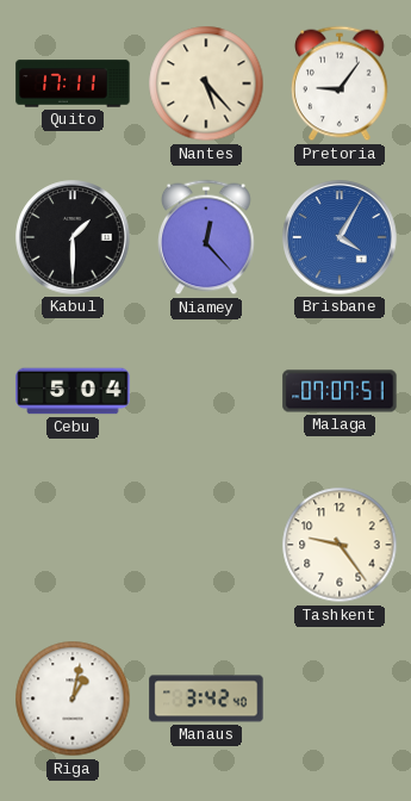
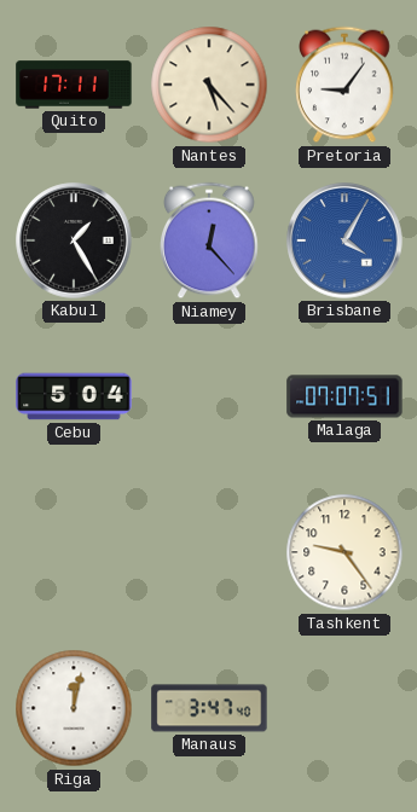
Kabul: 1:30 -> 1:25 (74, 240)
Riga: 1:02 -> 12:02 (74, 708)
Manaus: 3:42 -> 3:47 (209, 708)
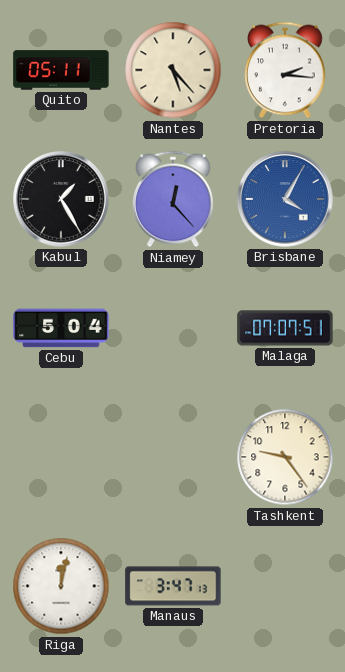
Quito: 17:11 -> 05:11 (61, 70)
Pretoria: 9:06 -> 2:16 (286, 70)
Manaus: 3:47:40 -> 3:47:13 (173, 586)
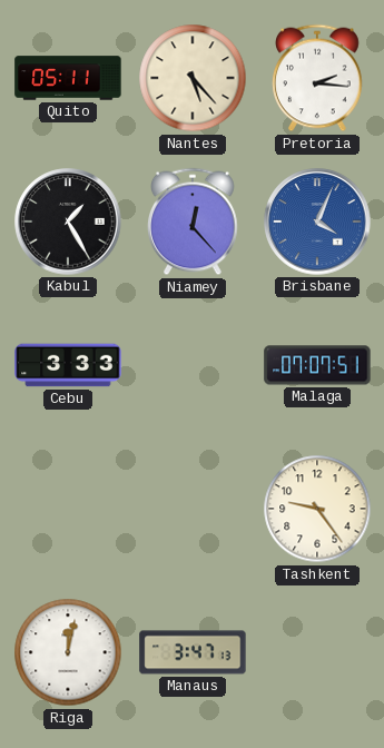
Brisbane: 4:05 -> 4:04 (317, 222)
Cebu: 5:04 -> 3:33 (68, 365)
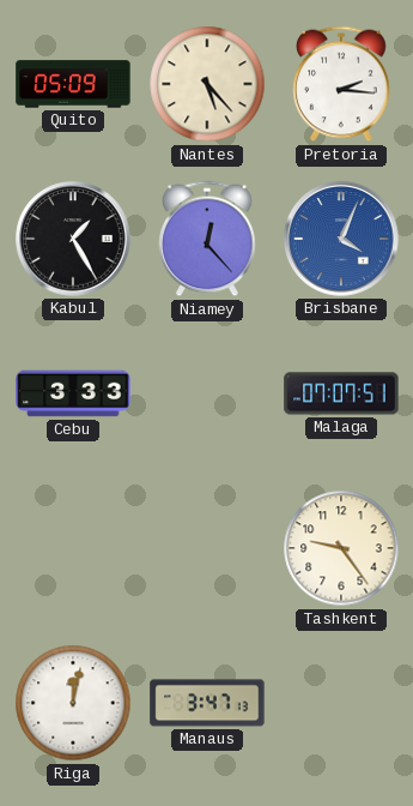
Quito: 05:11 -> 05:09 (73, 84)
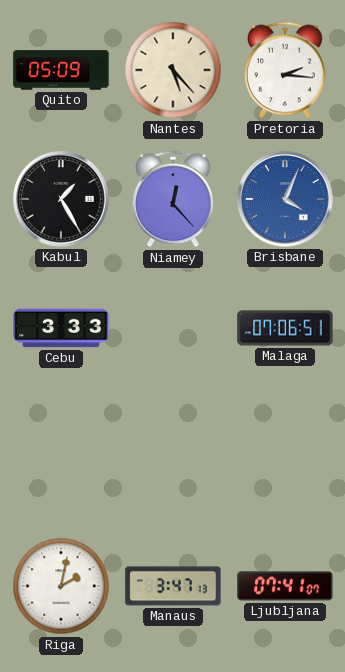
Malaga: 07:07 -> 07:06 (285, 328)
Tashkent: 9:24 -> none (341, 548)
Riga: 12:02 -> 2:02 (61, 586)
Ljubljana: none -> 07:41 (285, 586)
